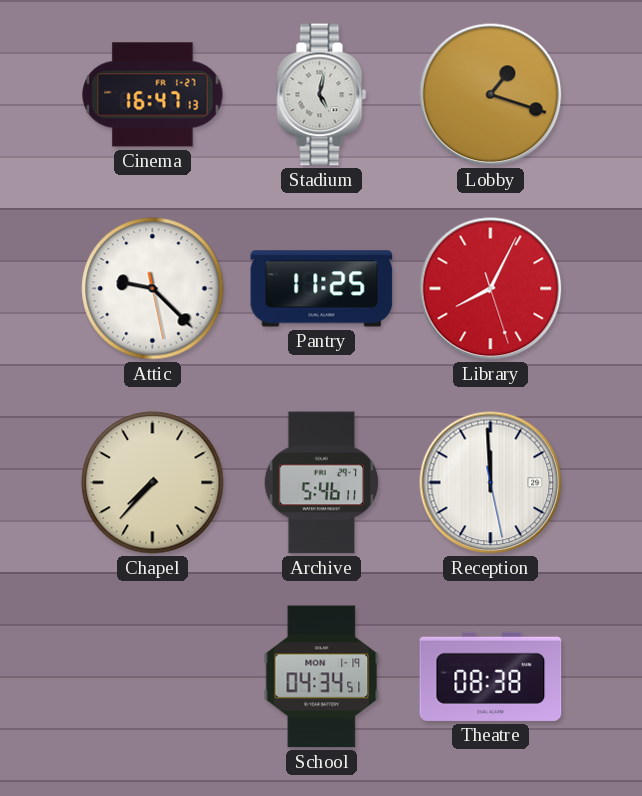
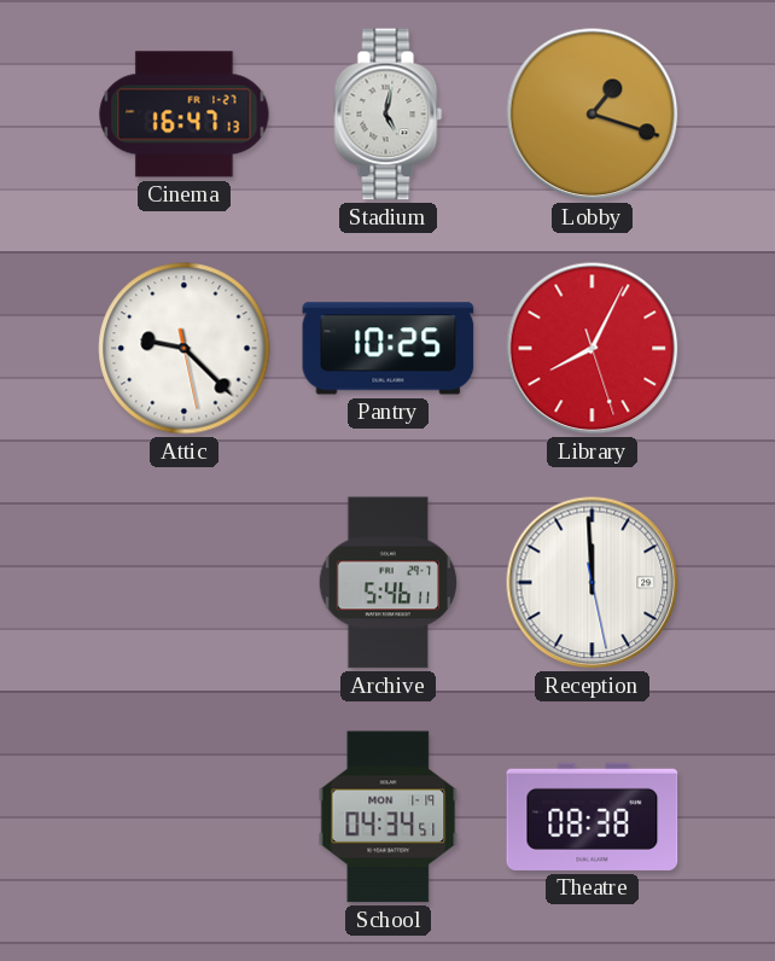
Pantry: 11:25 -> 10:25 (389, 349)
Chapel: 7:37 -> none (153, 483)
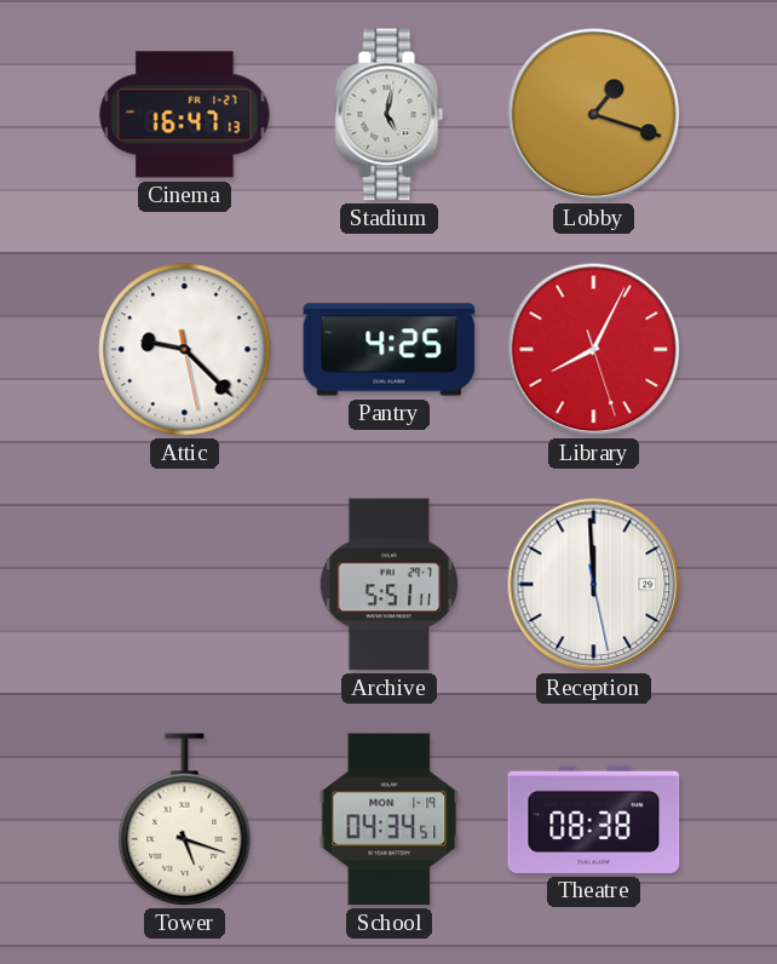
Pantry: 10:25 -> 4:25 (390, 350)
Archive: 5:46 -> 5:51 (390, 585)
Tower: none -> 5:18 (185, 820)
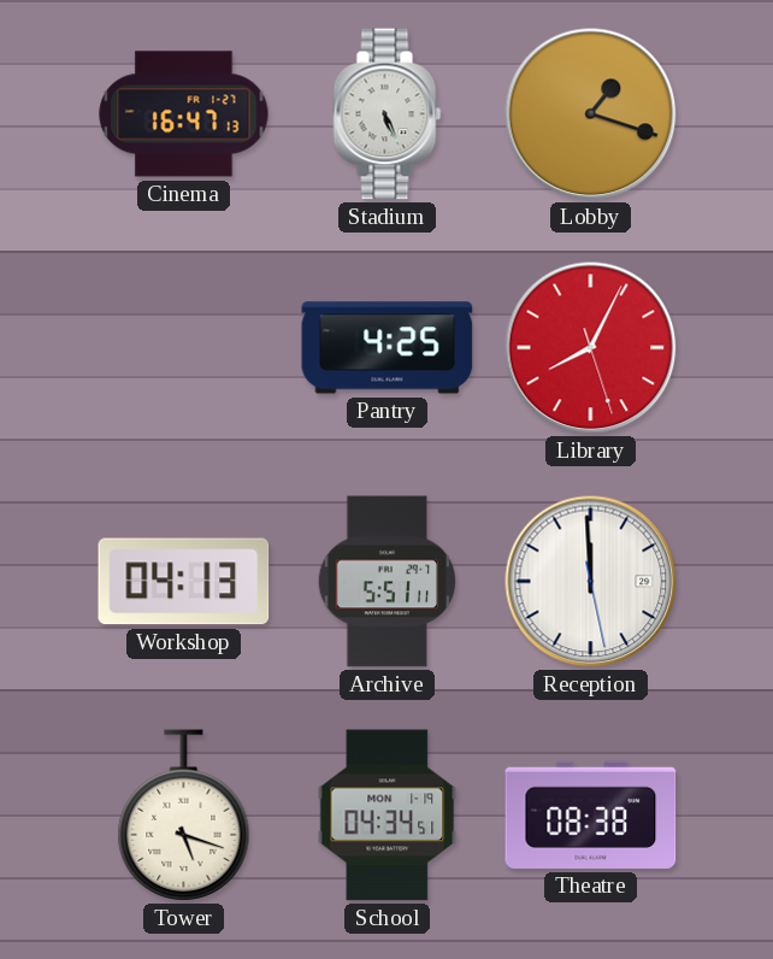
Stadium: 5:02 -> 5:26 (388, 114)
Attic: 9:22 -> none (185, 350)
Workshop: none -> 04:13 (184, 582)
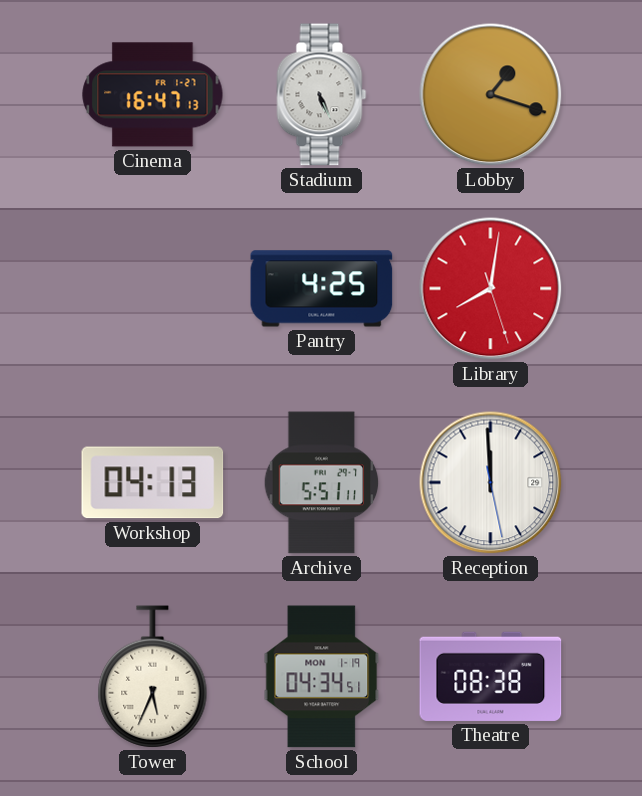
Library: 8:04 -> 8:01 (491, 289)
Tower: 5:18 -> 5:34 (153, 677)
